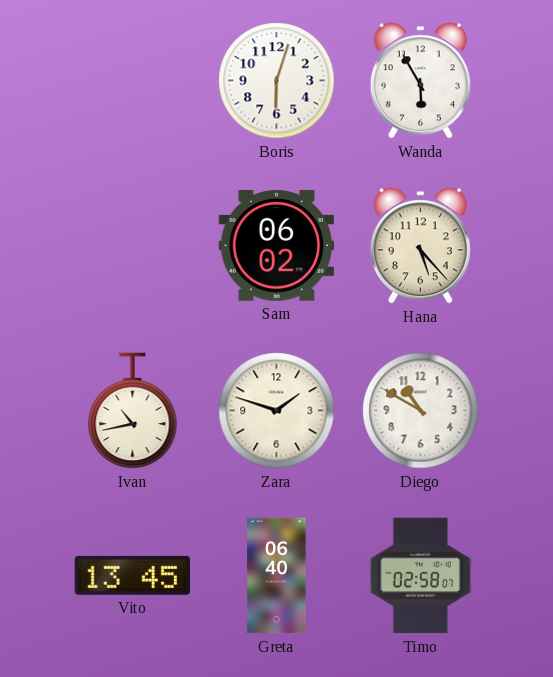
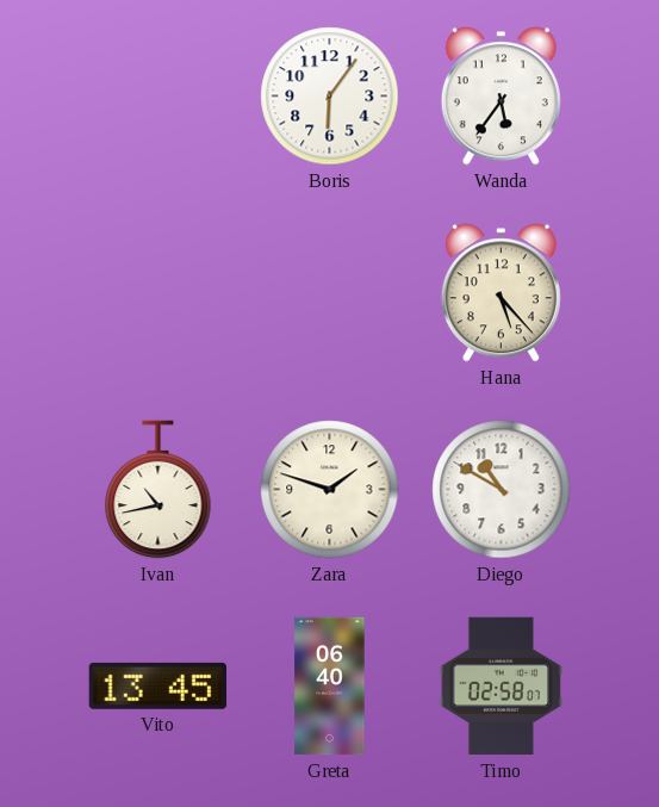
Boris: 6:03 -> 6:06 (330, 97)
Wanda: 5:55 -> 5:36 (501, 97)
Sam: 06:02 -> none (277, 246)
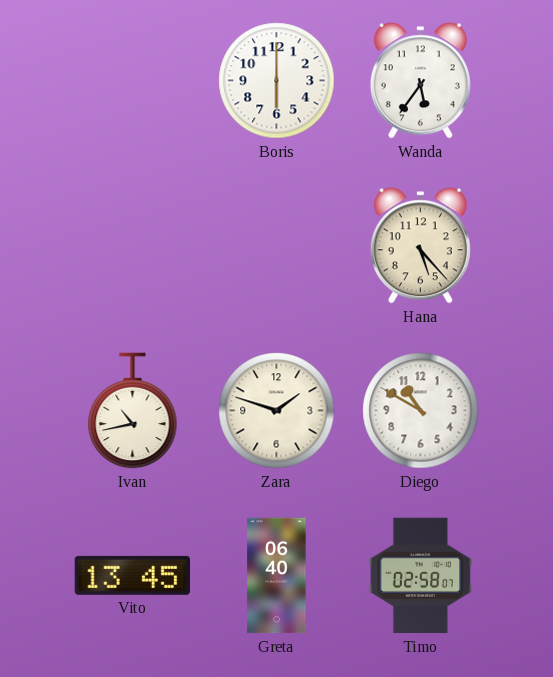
Boris: 6:06 -> 6:00 (277, 81)
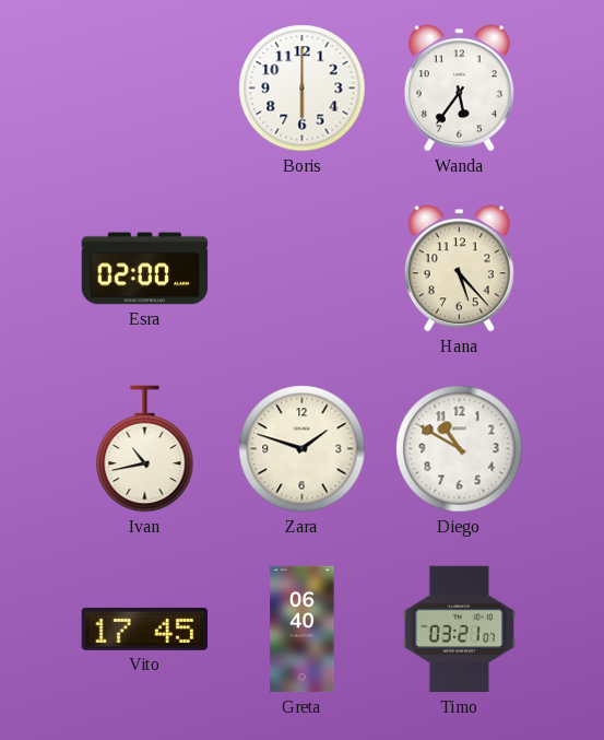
Esra: none -> 02:00 (145, 269)
Vito: 13:45 -> 17:45 (144, 629)
Timo: 02:58 -> 03:21 (459, 630)
